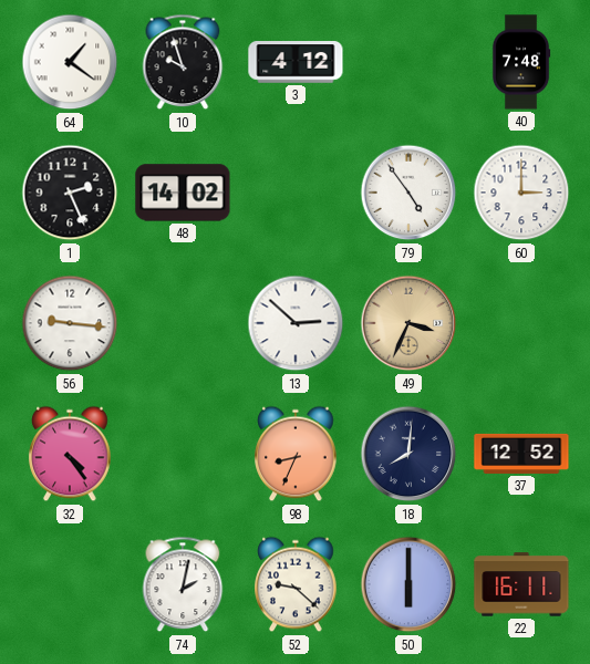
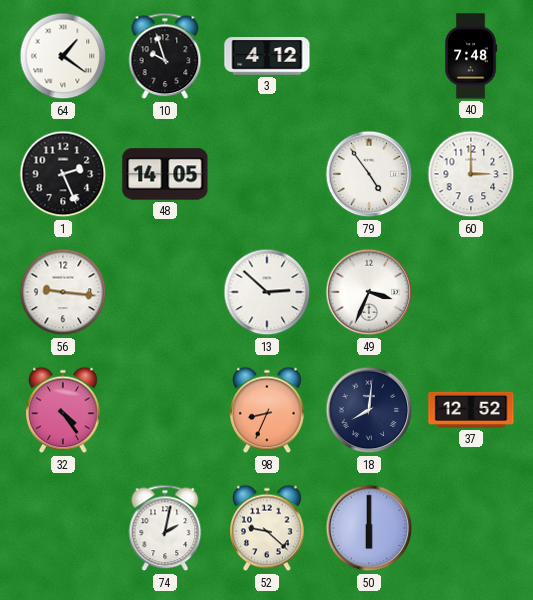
48: 14:02 -> 14:05 (165, 174)
49 dial: champagne -> white (369, 292)
22: 16:11 -> none (521, 584)
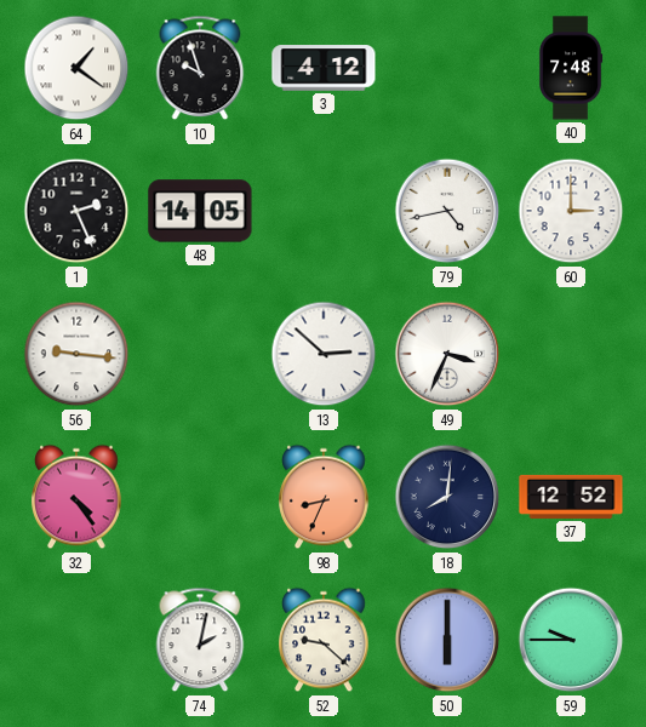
79: 4:54 -> 4:43 (447, 211)
59: none -> 9:45 (571, 640)
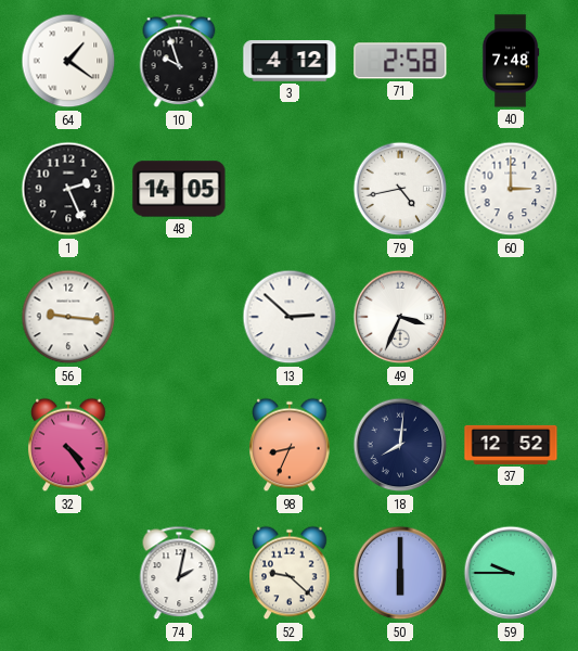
71: none -> 2:58 (400, 61)
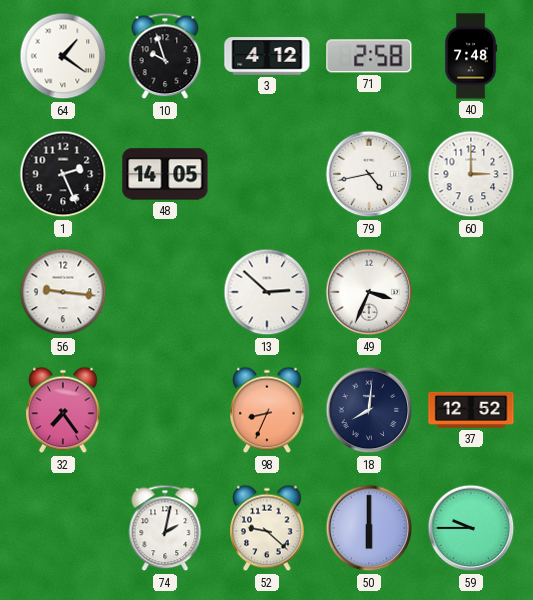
32: 4:24 -> 7:24 (63, 410)
